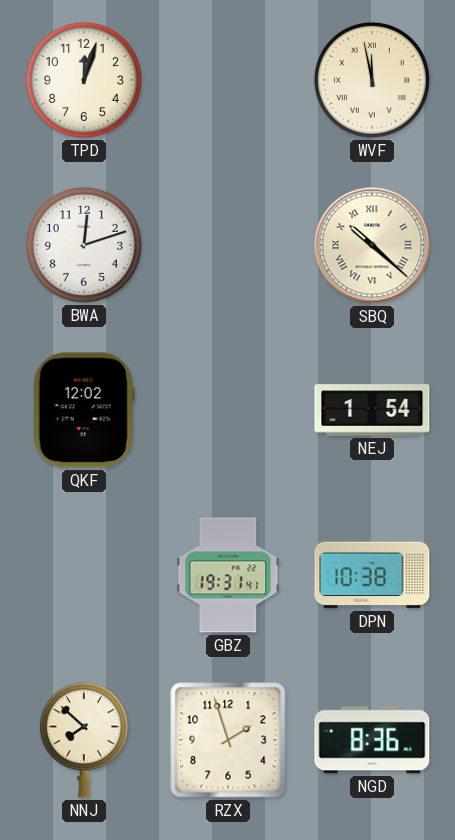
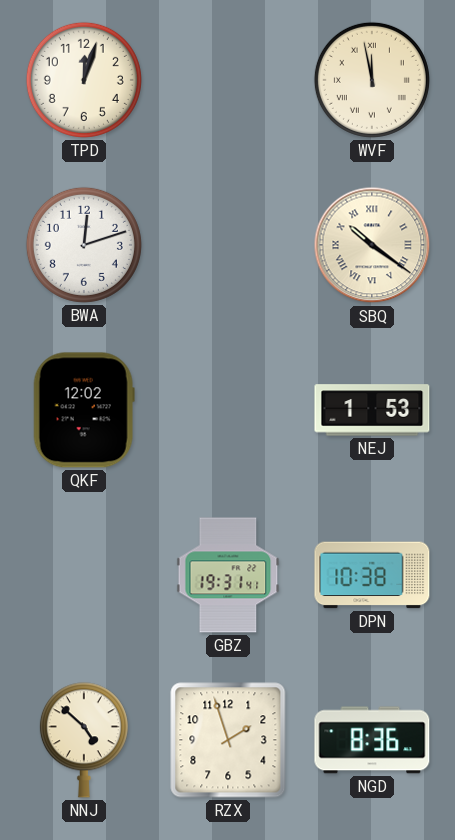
SBQ: 10:22 -> 10:21 (372, 245)
NEJ: 1:54 -> 1:53 (372, 410)
NNJ: 7:52 -> 4:52 (84, 740)
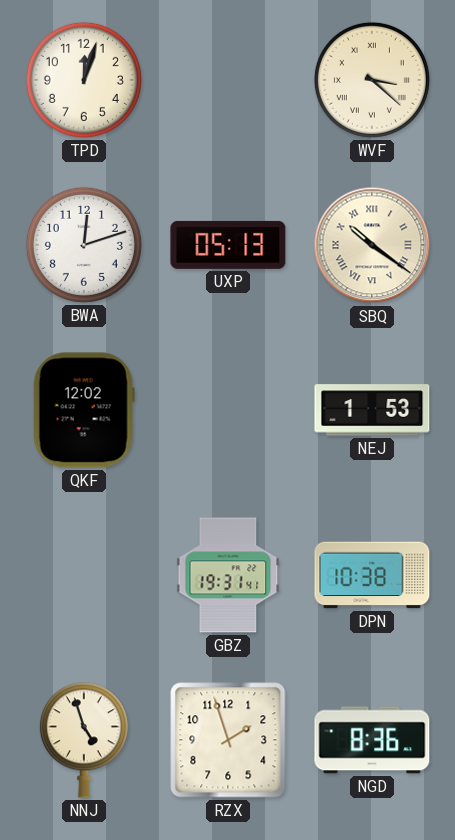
WVF: 11:58 -> 3:22 (372, 80)
UXP: none -> 05:13 (228, 245)
NNJ: 4:52 -> 4:57 (84, 740)
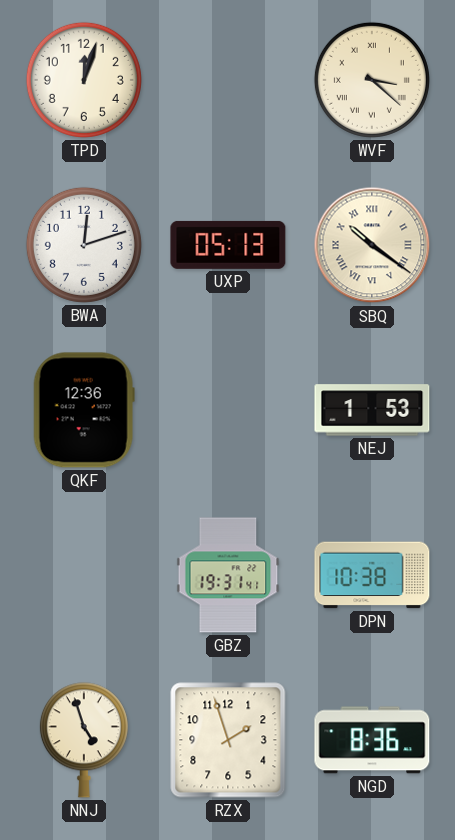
QKF: 12:02 -> 12:36 (84, 410)
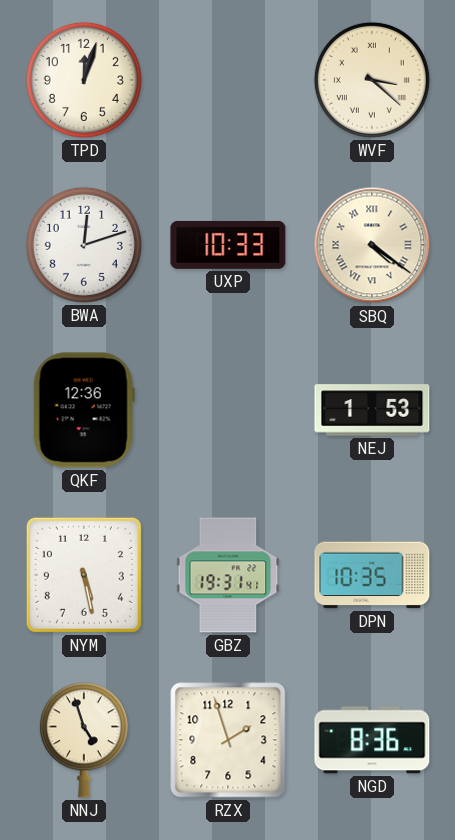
UXP: 05:13 -> 10:33 (228, 245)
SBQ: 10:21 -> 4:21 (372, 245)
NYM: none -> 5:28 (84, 575)
DPN: 10:38 -> 10:35 (372, 575)
